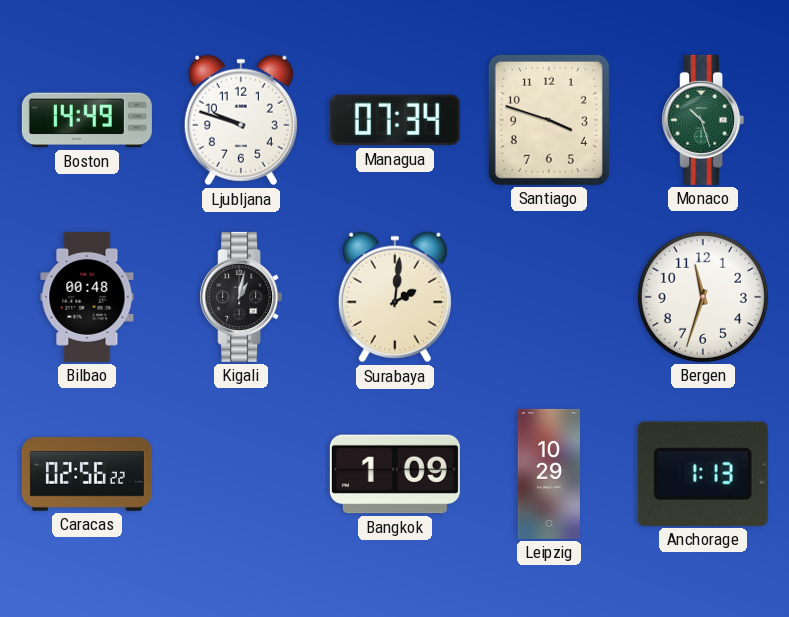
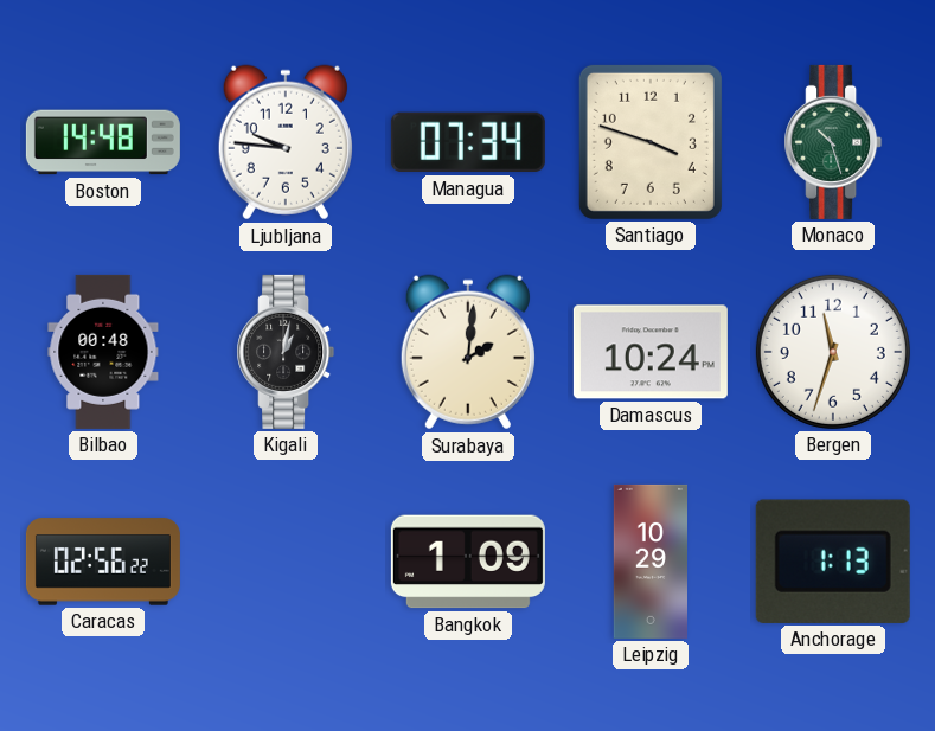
Boston: 14:49 -> 14:48 (103, 142)
Ljubljana: 9:48 -> 9:46 (286, 142)
Damascus: none -> 10:24 (651, 352)
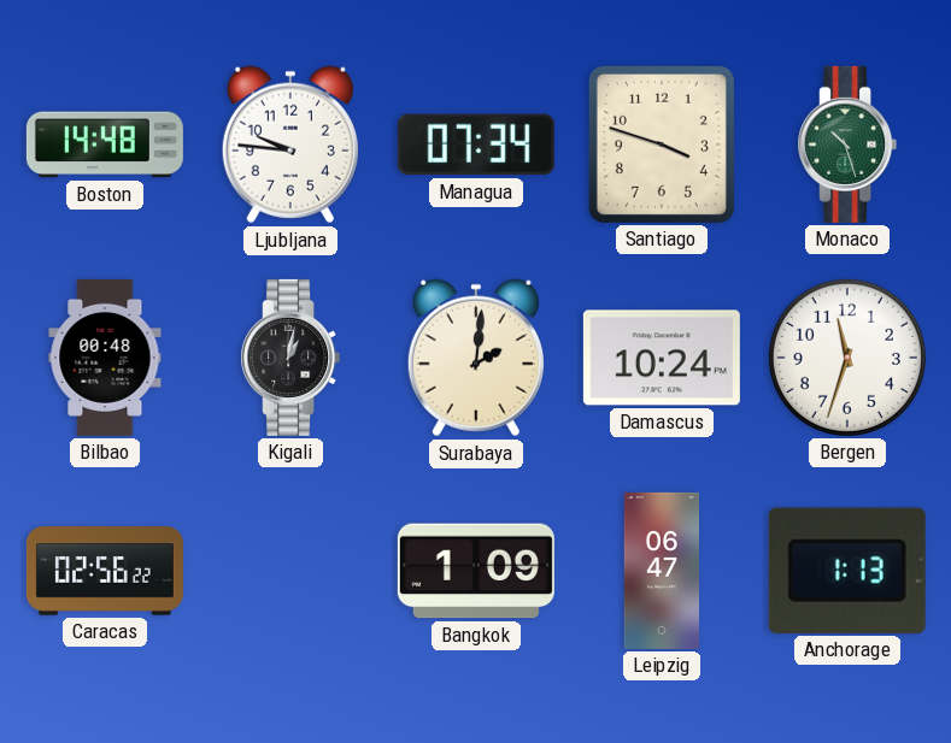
Leipzig: 10:29 -> 06:47 (661, 571)
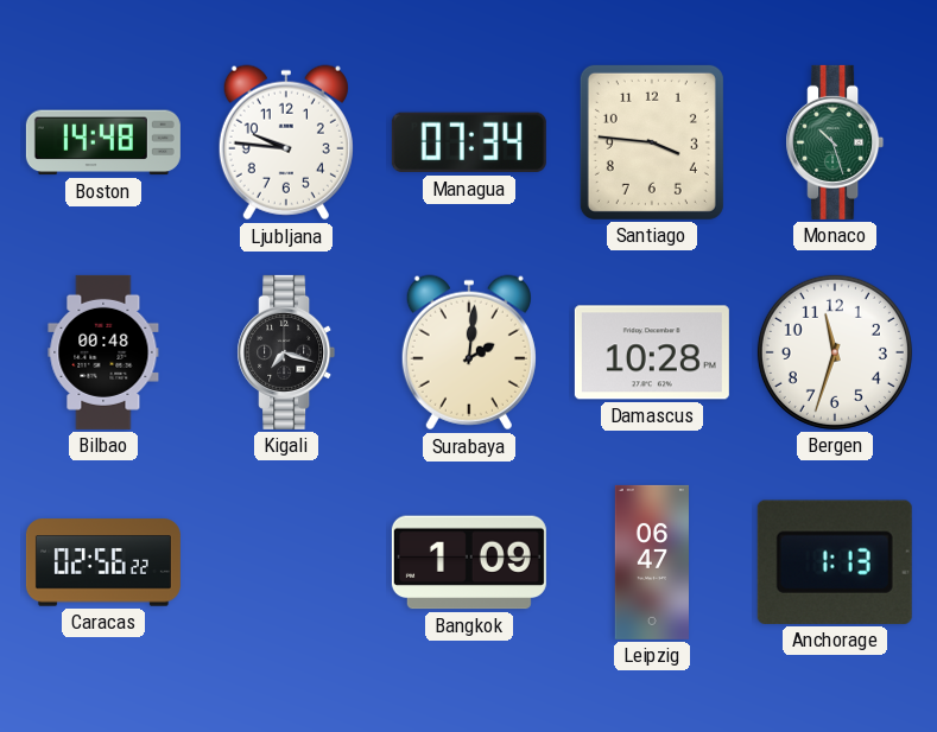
Santiago: 3:48 -> 3:46 (652, 142)
Kigali: 1:02 -> 7:18 (286, 352)
Damascus: 10:24 -> 10:28 (652, 352)
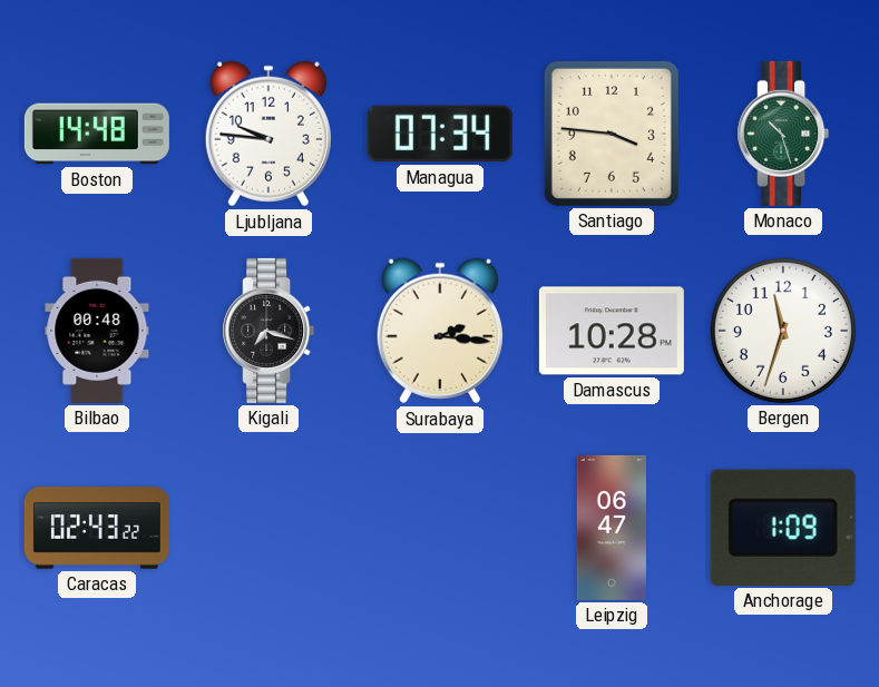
Surabaya: 2:01 -> 2:16 (440, 331)
Caracas: 02:56 -> 02:43 (97, 528)
Bangkok: 1:09 -> none (469, 562)
Anchorage: 1:13 -> 1:09 (783, 528)
